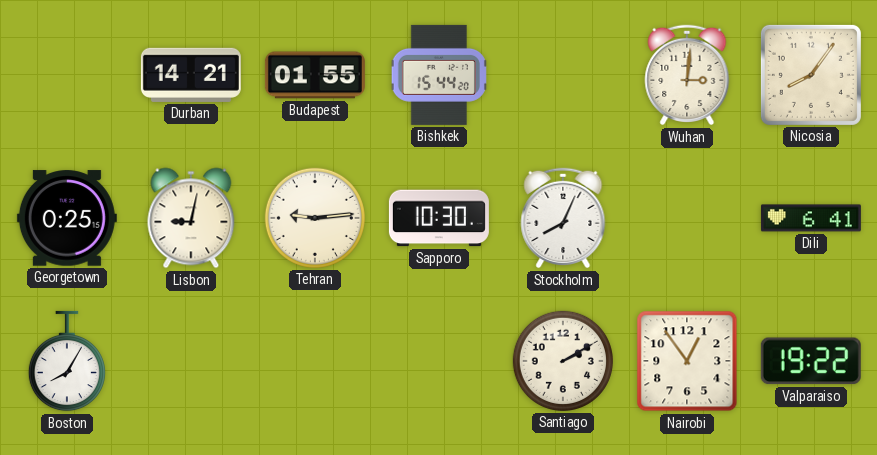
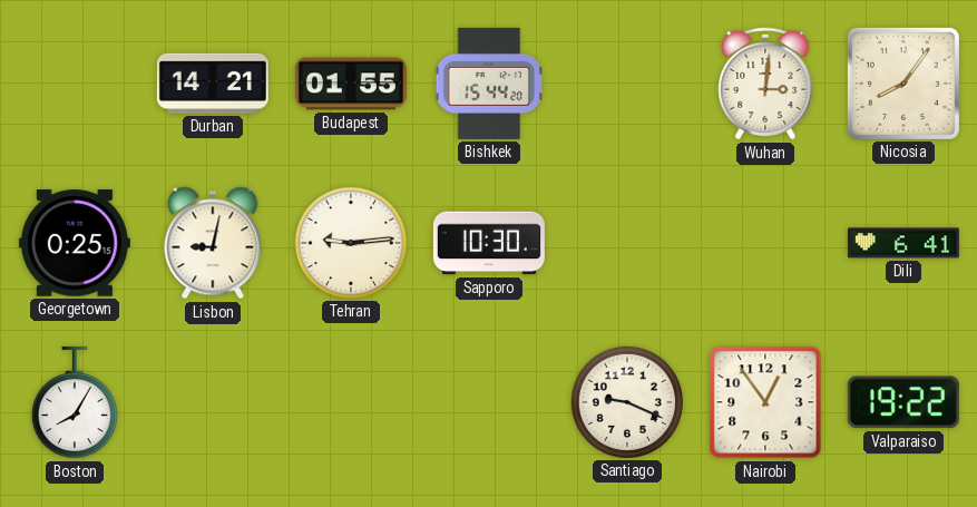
Stockholm: 8:04 -> none (563, 218)
Santiago: 2:10 -> 9:19 (627, 402)
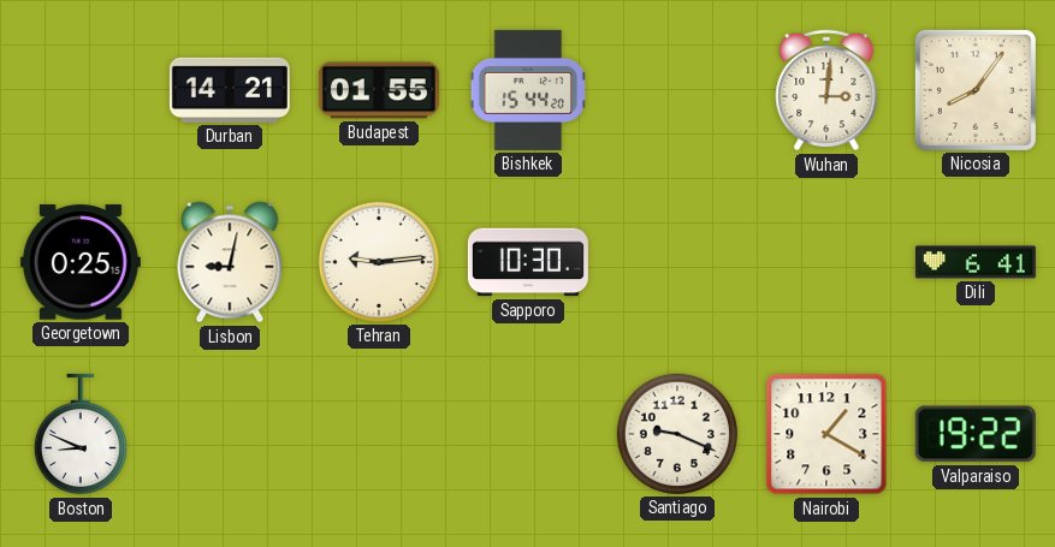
Boston: 8:05 -> 8:49 (81, 434)
Nairobi: 12:54 -> 1:20 (826, 434)
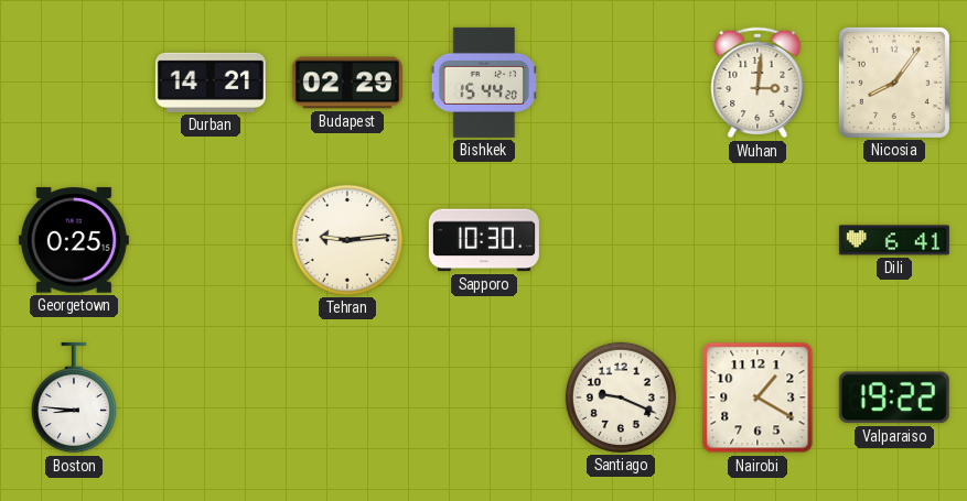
Budapest: 01:55 -> 02:29 (347, 83)
Lisbon: 9:02 -> none (230, 262)
Boston: 8:49 -> 8:46 (74, 397)
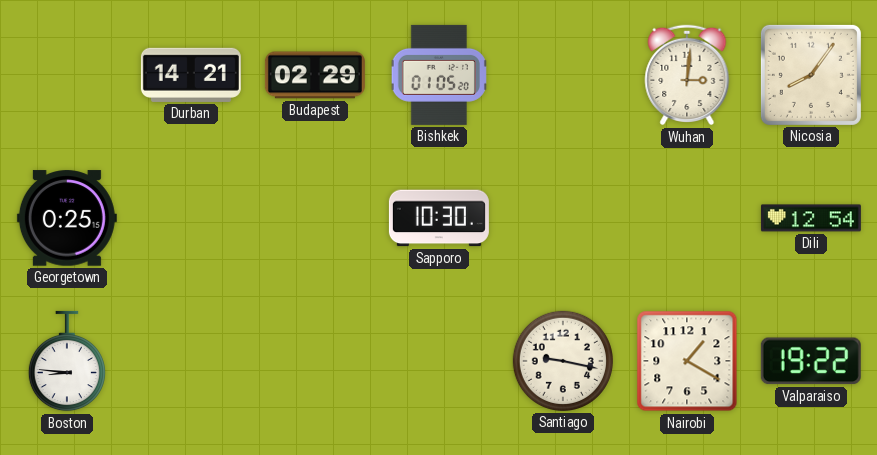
Bishkek: 15:44 -> 01:05 (439, 75)
Tehran: 9:14 -> none (347, 240)
Dili: 6:41 -> 12:54 (811, 218)
Santiago: 9:19 -> 9:17 (563, 361)
